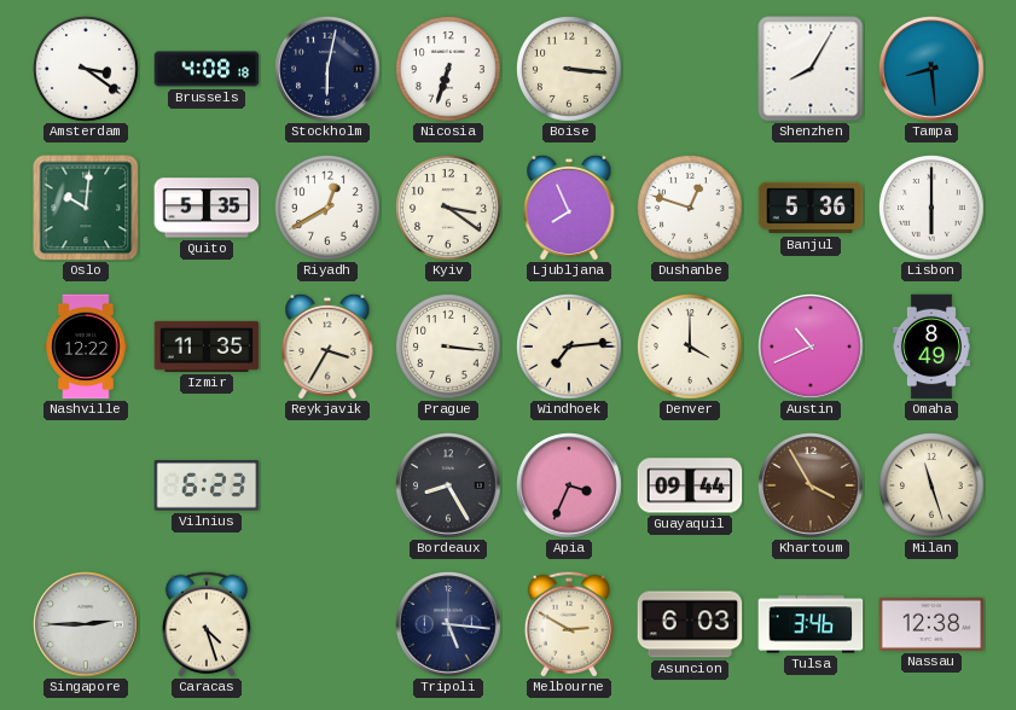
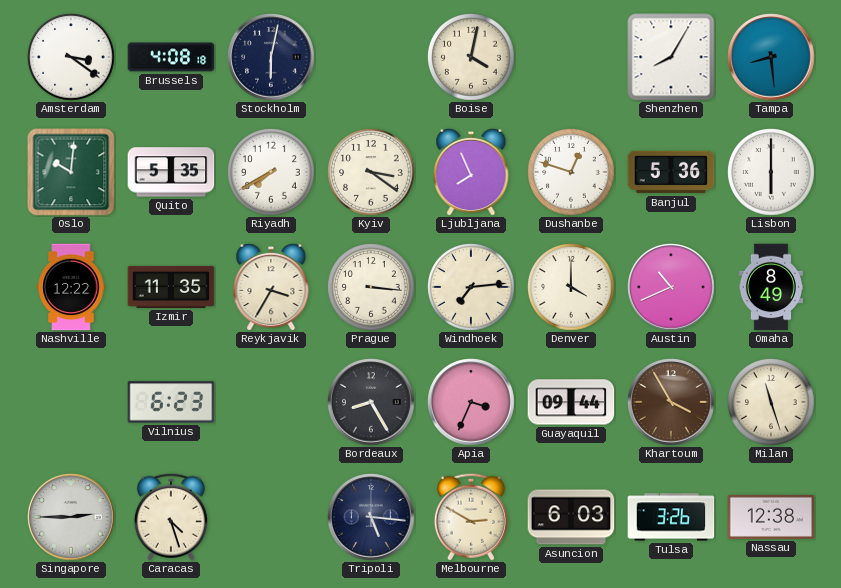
Nicosia: 6:33 -> none (449, 70)
Boise: 3:16 -> 4:02 (472, 58)
Riyadh: 12:40 -> 7:40 (272, 173)
Tulsa: 3:46 -> 3:26 (671, 517)
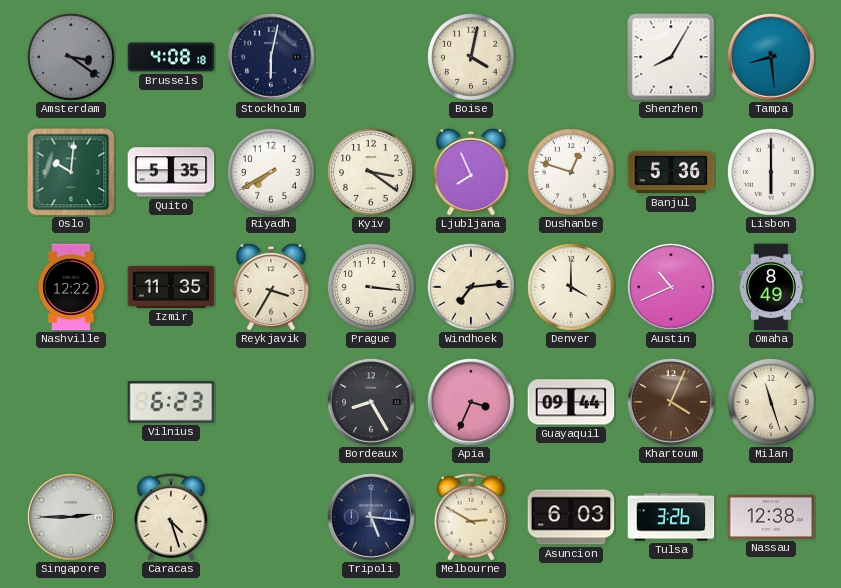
Amsterdam dial: white -> grey (72, 58)
Khartoum: 3:55 -> 4:04 (671, 402)
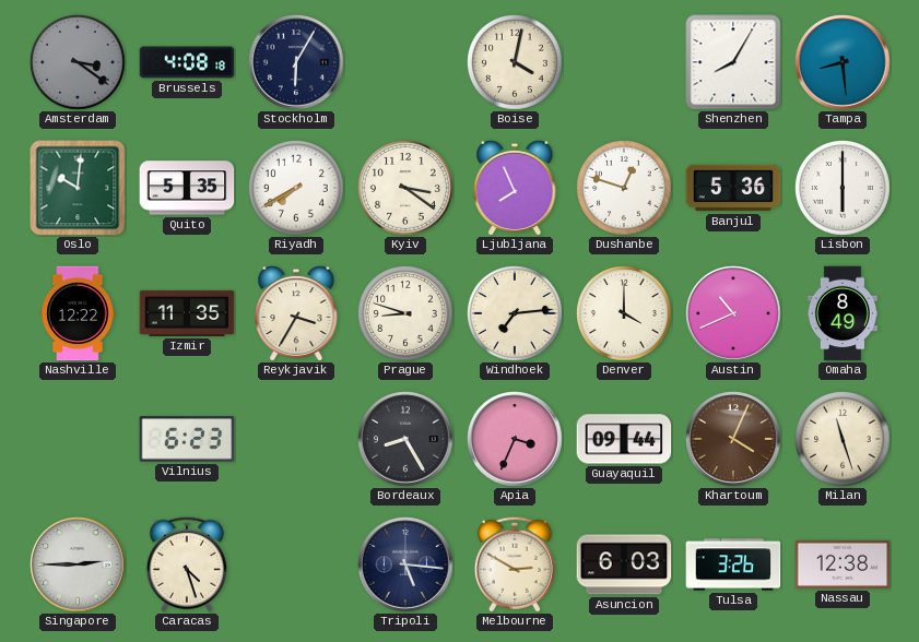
Stockholm: 6:02 -> 6:05 (296, 62)
Prague: 3:16 -> 8:48 (407, 314)
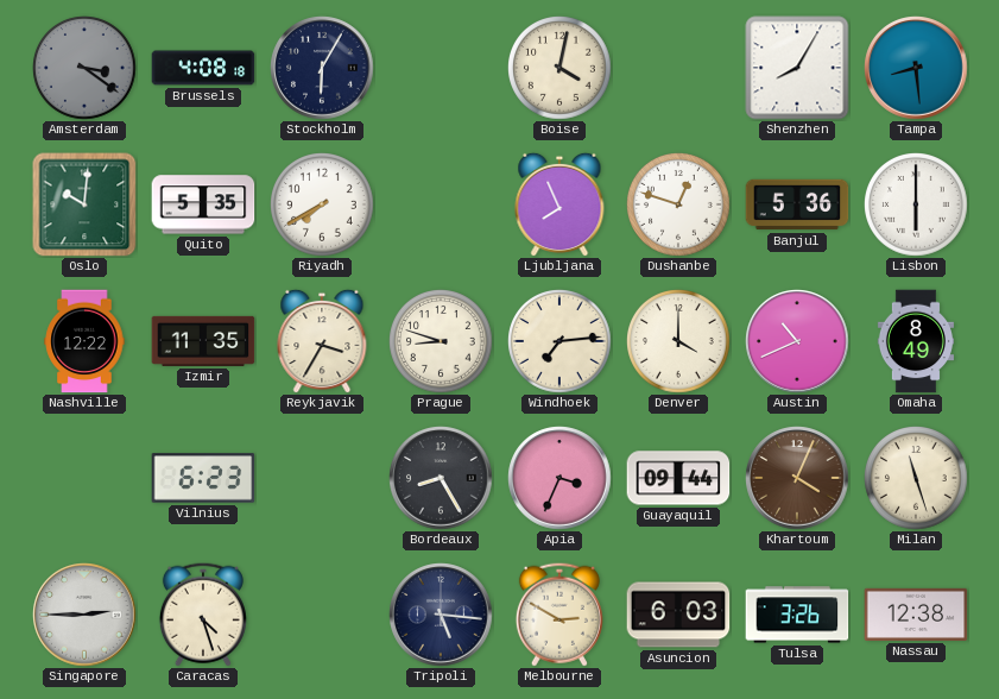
Kyiv: 3:21 -> none (407, 189)
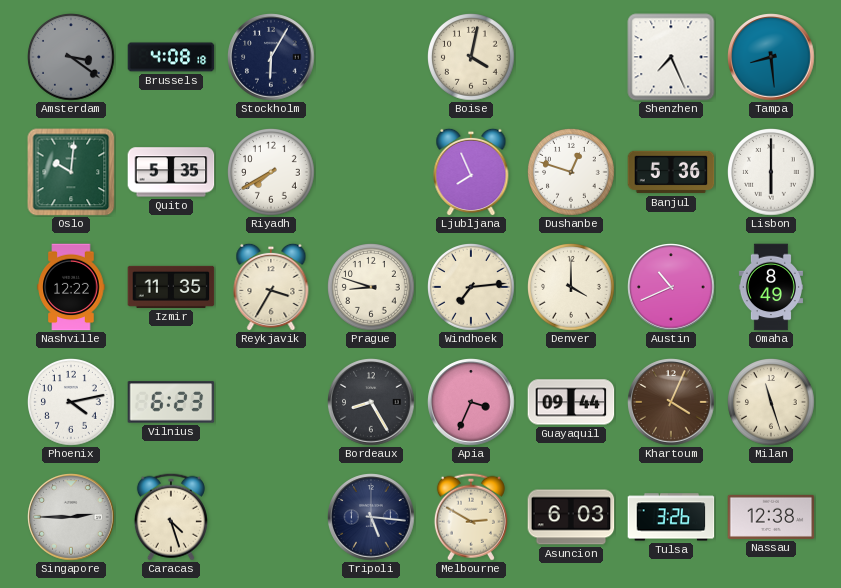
Shenzhen: 8:05 -> 7:26 (671, 57)
Phoenix: none -> 4:13 (72, 403)
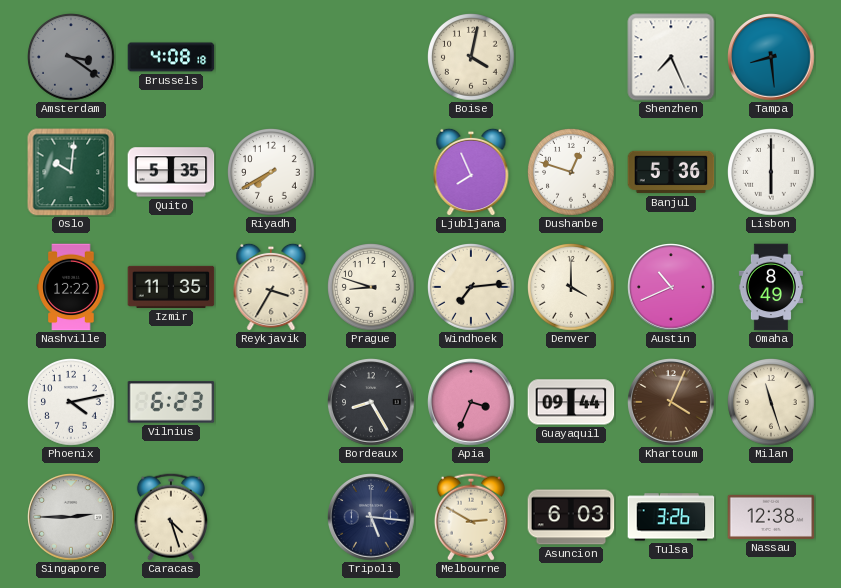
Stockholm: 6:05 -> none (271, 57)
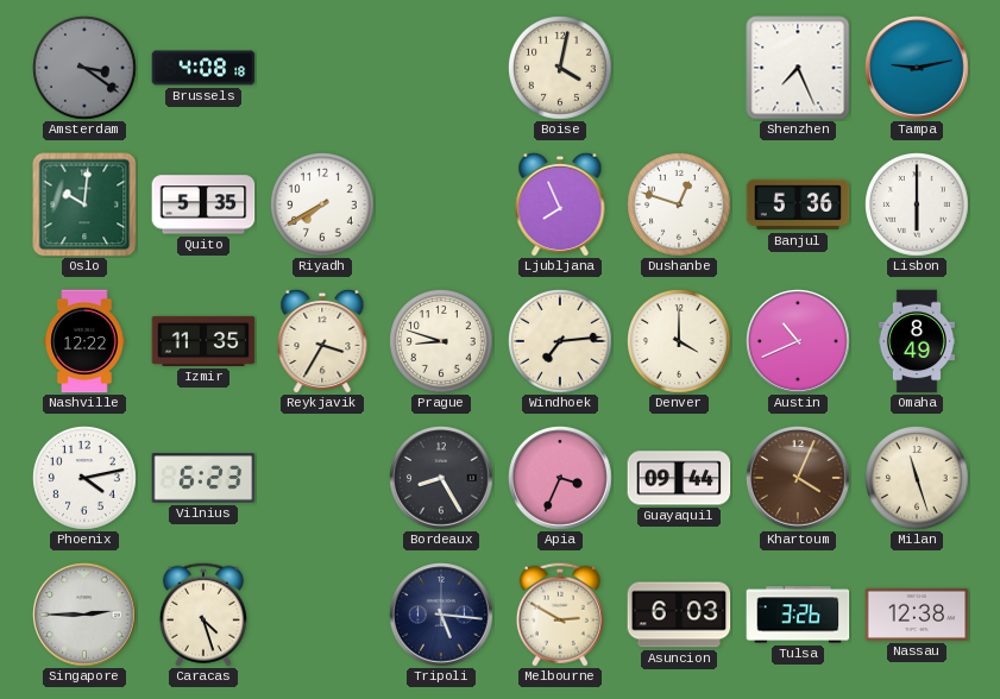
Tampa: 8:29 -> 9:13 (917, 68)
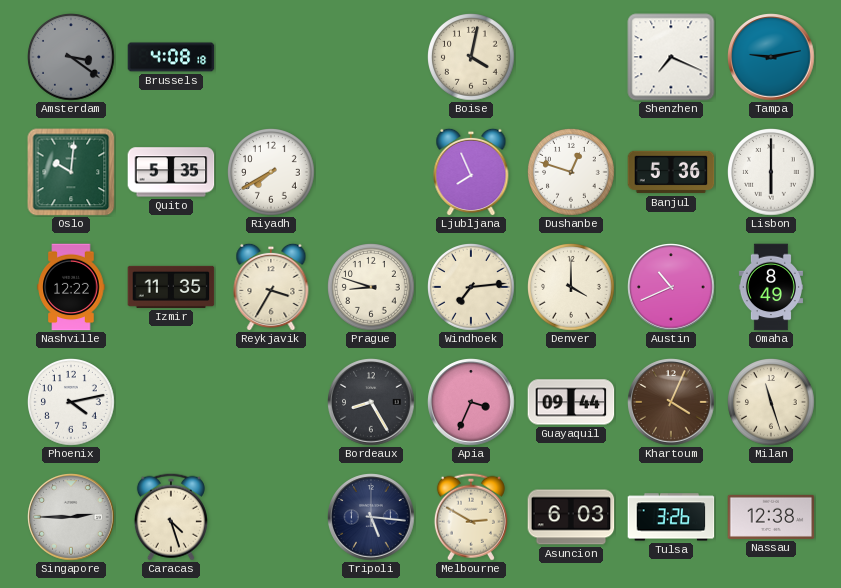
Shenzhen: 7:26 -> 7:19 (671, 57)
Vilnius: 6:23 -> none (203, 478)
